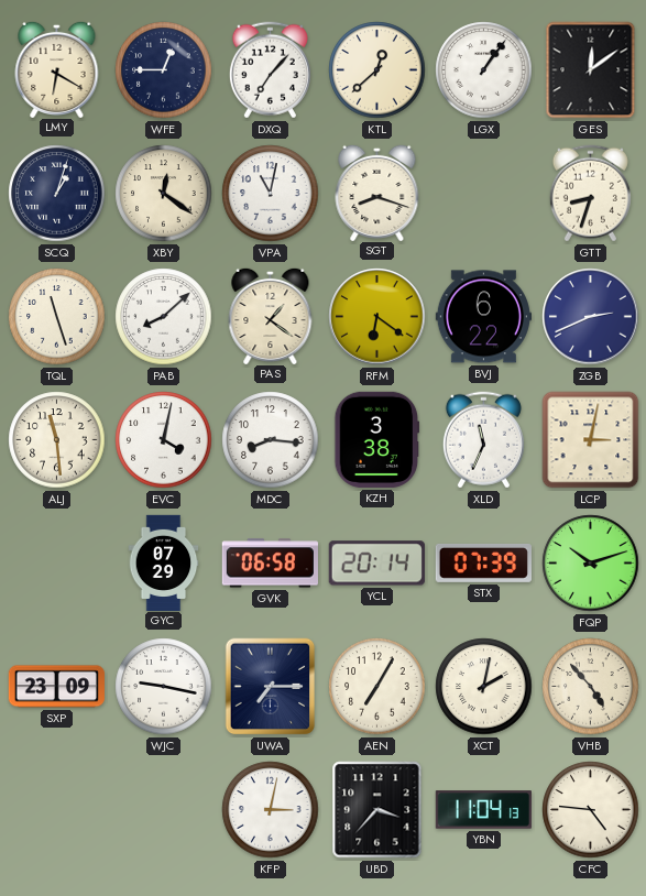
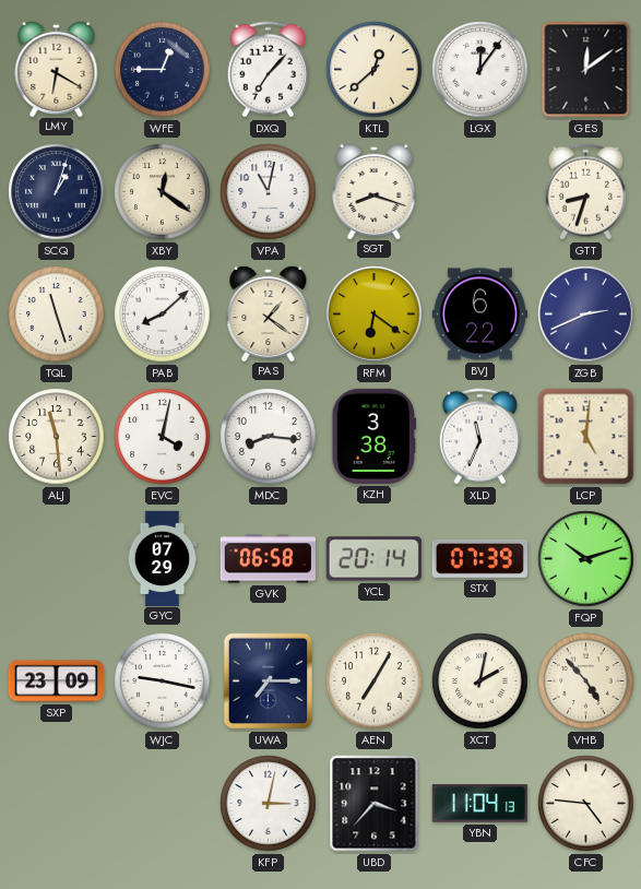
LGX: 1:06 -> 12:06 (480, 70)
LCP: 3:02 -> 5:01 (586, 437)
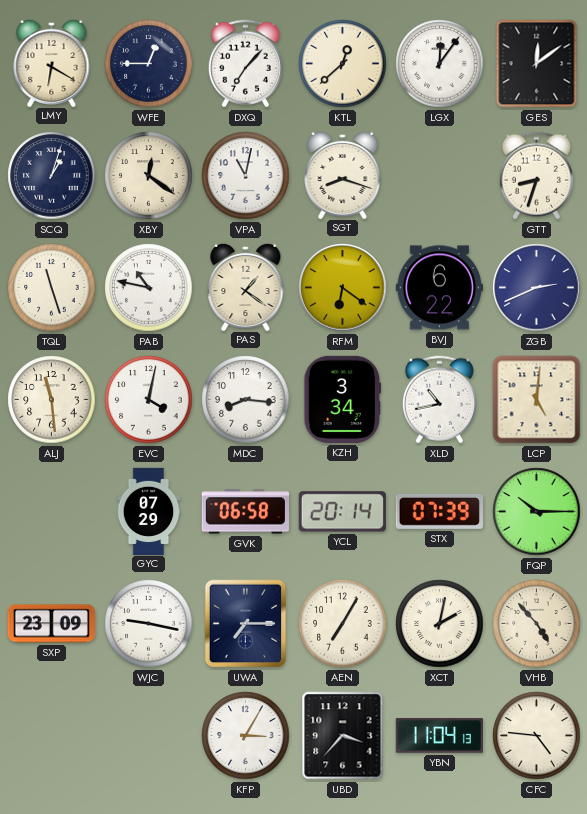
PAB: 8:08 -> 10:47 (149, 288)
KZH: 3:38 -> 3:34 (343, 399)
XLD: 11:34 -> 10:43 (439, 400)
FQP: 10:12 -> 10:15 (537, 512)
KFP: 3:02 -> 3:05 (246, 736)
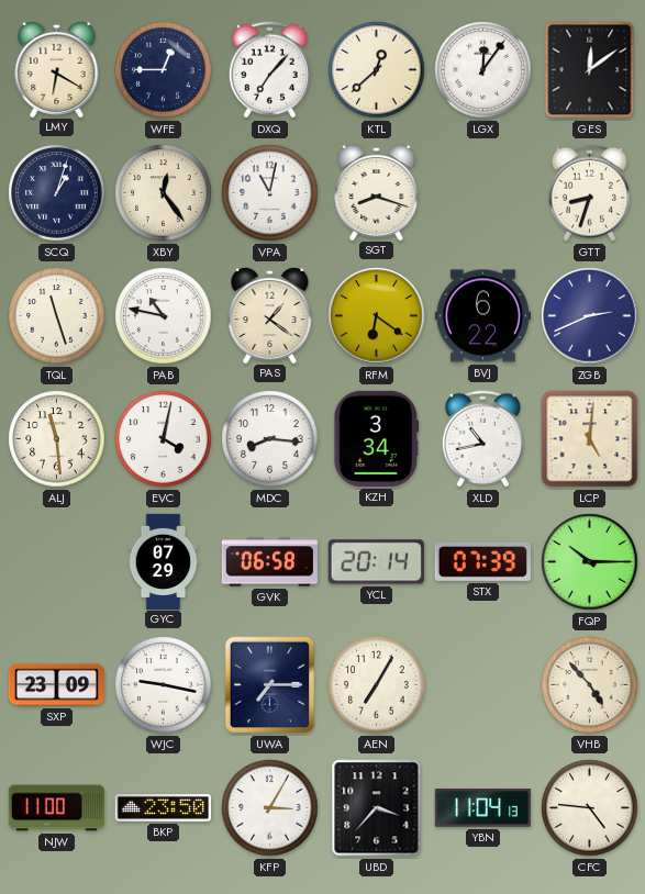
XBY: 12:21 -> 12:24 (164, 193)
XCT: 2:02 -> none (440, 624)
NJW: none -> 11:00 (56, 808)
BKP: none -> 23:50 (163, 808)
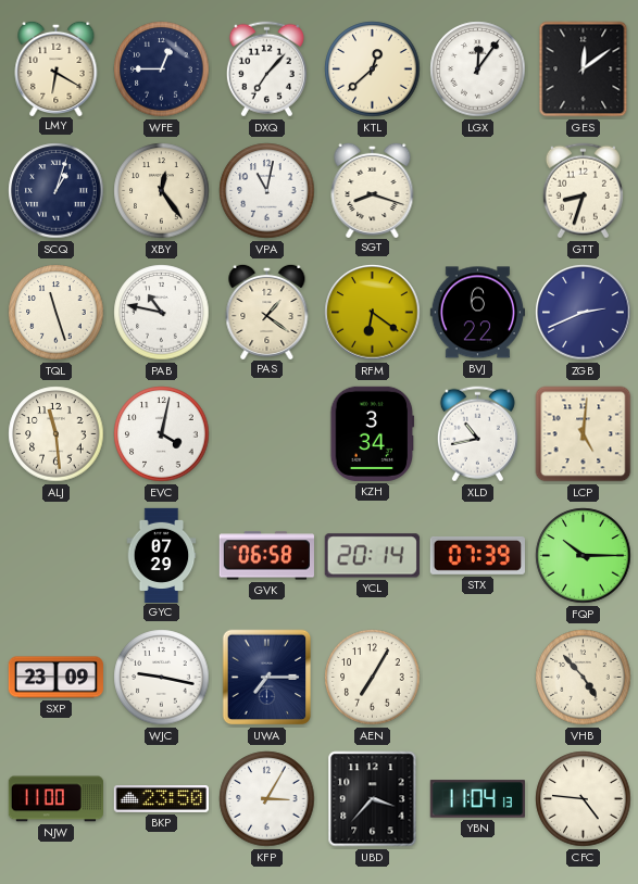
MDC: 8:16 -> none (270, 439)
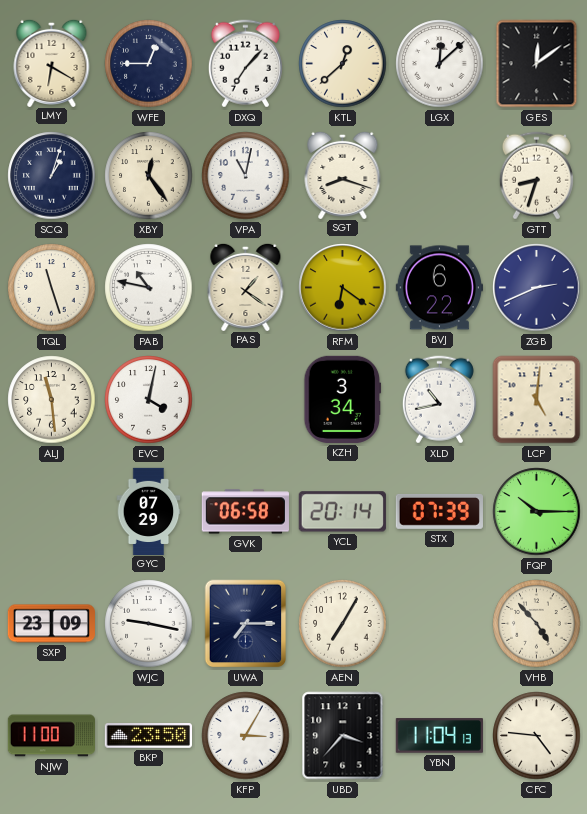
LGX: 12:06 -> 12:08 (440, 64)
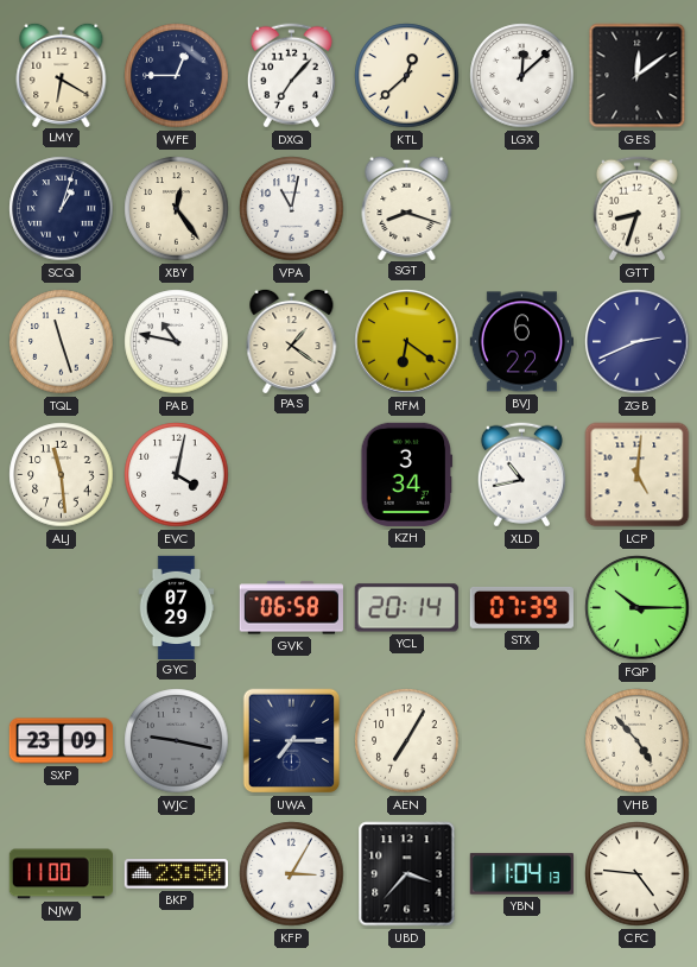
WJC dial: white -> grey (177, 741)
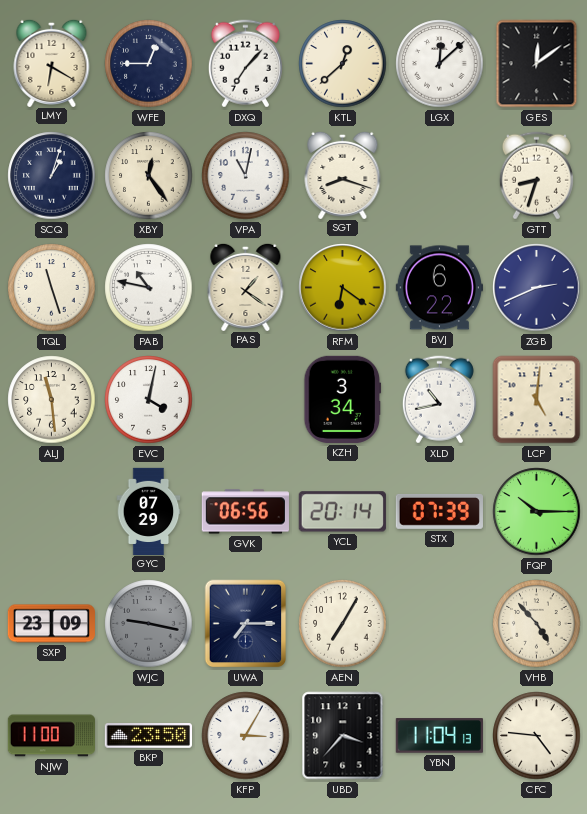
GVK: 06:58 -> 06:56 (245, 512)
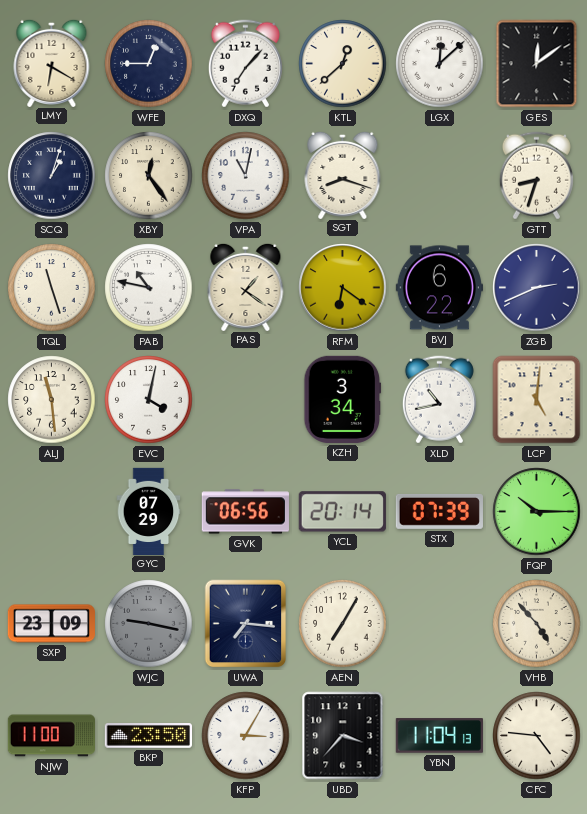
UWA: 7:15 -> 7:16 (246, 624)
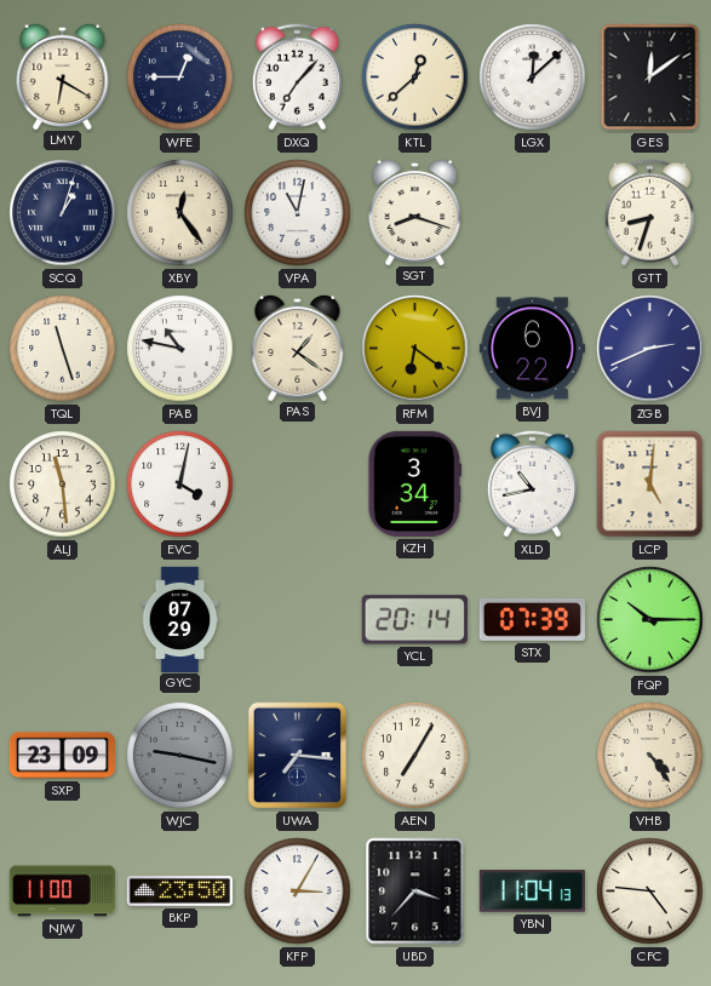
GVK: 06:56 -> none (245, 512)
VHB: 4:53 -> 4:24 (650, 756)
